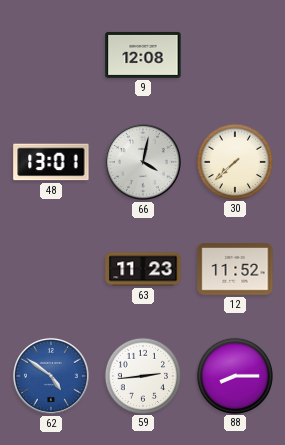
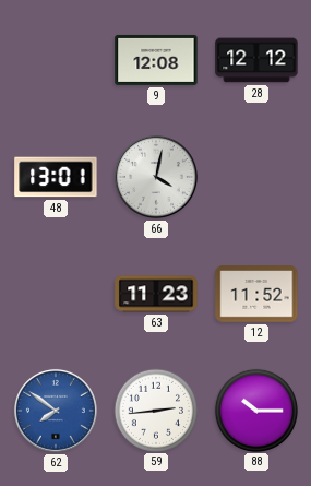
28: none -> 12:12 (256, 60)
30: 7:38 -> none (234, 161)
62: 4:51 -> 7:51 (56, 411)
88: 8:15 -> 10:15 (255, 410)
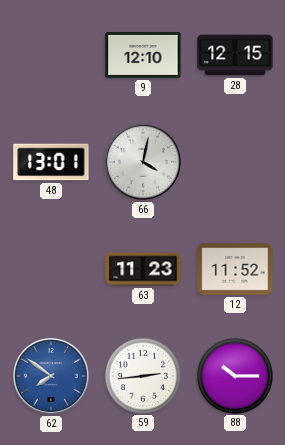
9: 12:08 -> 12:10 (143, 55)
28: 12:12 -> 12:15 (235, 55)
